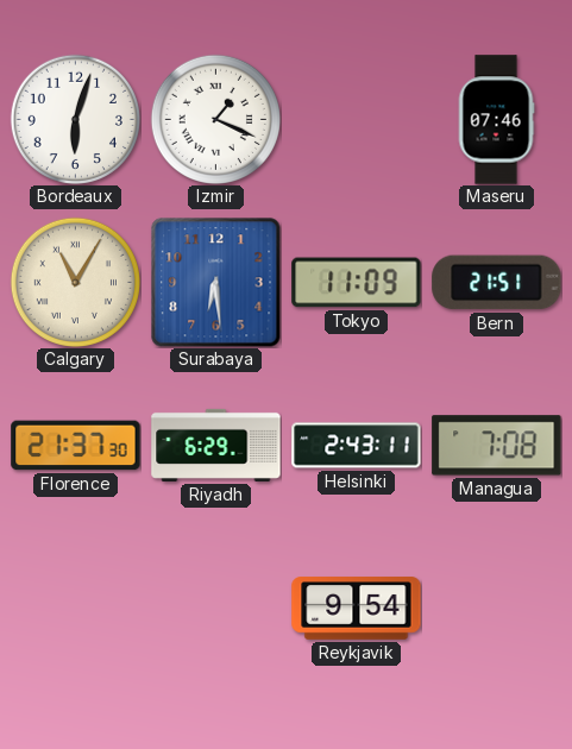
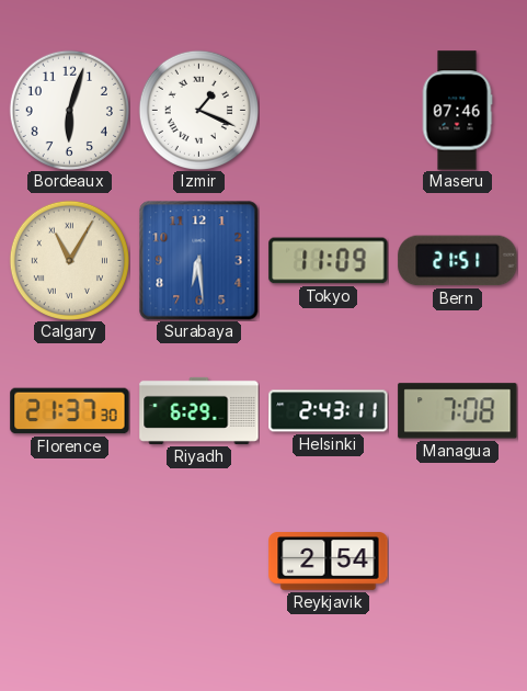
Reykjavik: 9:54 -> 2:54 (329, 562)
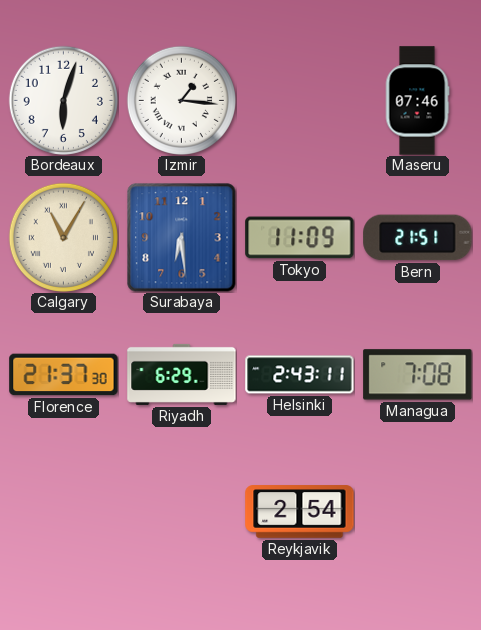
Izmir: 1:19 -> 1:16 (181, 100)
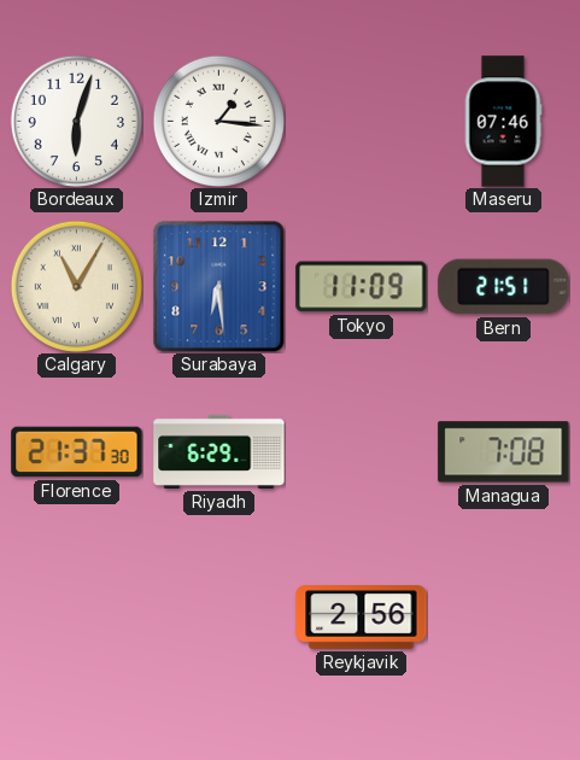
Helsinki: 2:43 -> none (300, 375)
Reykjavik: 2:54 -> 2:56 (362, 618)
